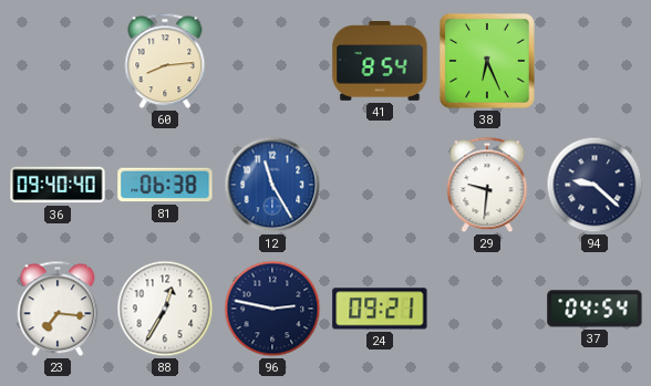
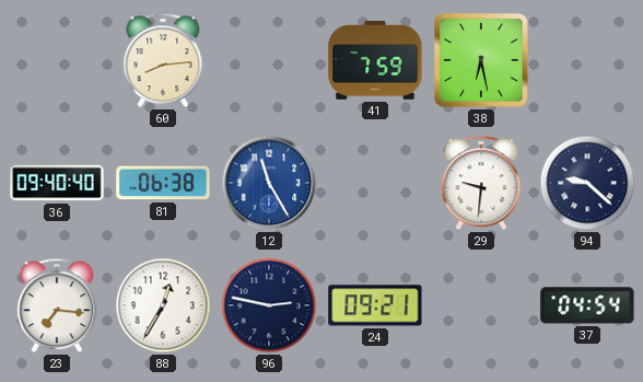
41: 8:54 -> 7:59 (375, 61)
38: 6:26 -> 6:28 (481, 60)
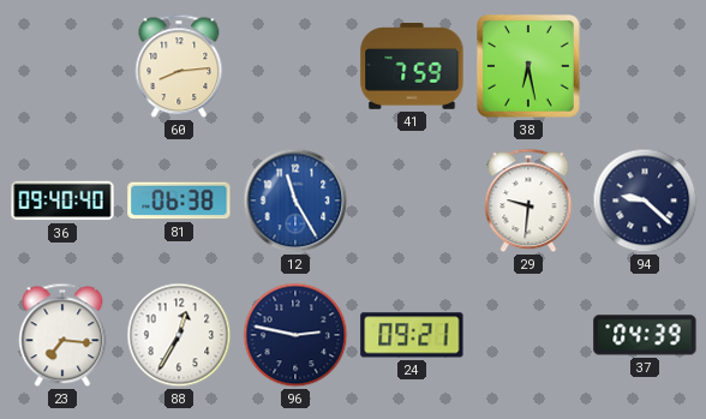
37: 04:54 -> 04:39 (645, 335)
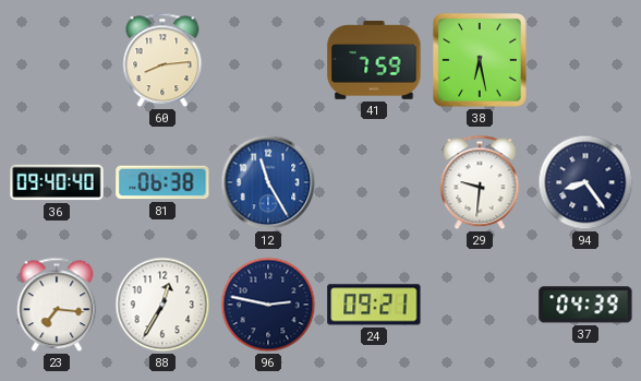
94: 9:22 -> 8:24 (585, 182)
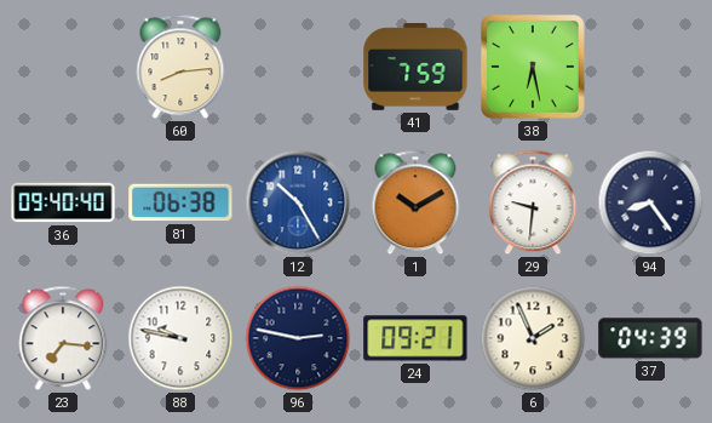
12: 11:25 -> 10:25 (298, 202)
1: none -> 10:10 (415, 202)
88: 12:35 -> 9:47 (180, 338)
6: none -> 1:56 (533, 338)
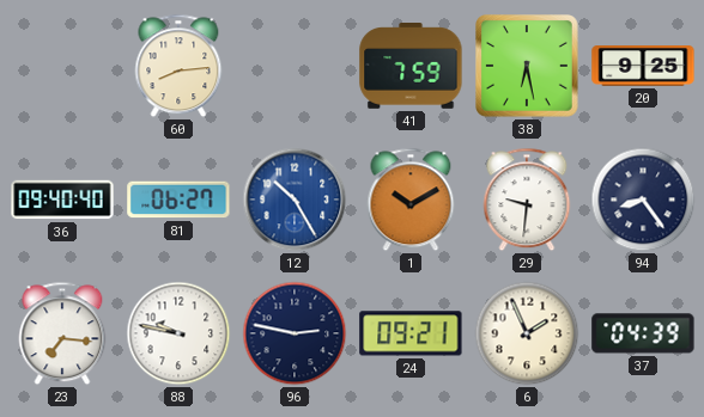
20: none -> 9:25 (643, 66)
81: 06:38 -> 06:27 (178, 200)
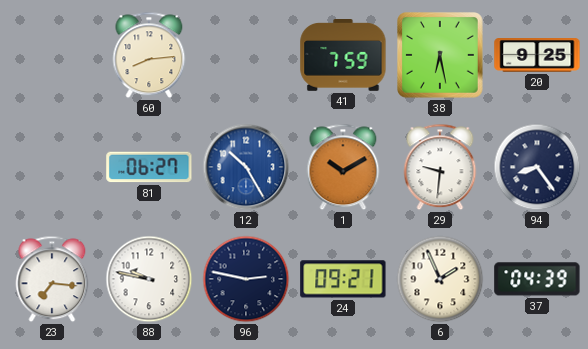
36: 09:40 -> none (62, 200)
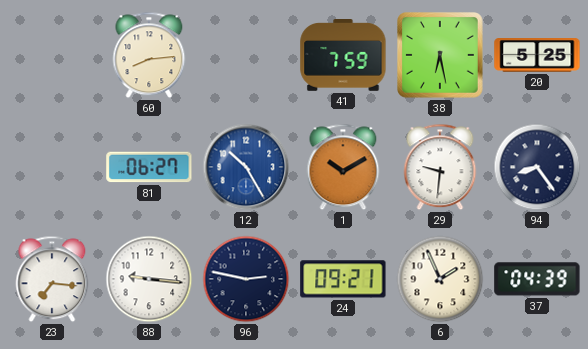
20: 9:25 -> 5:25 (537, 55)
88: 9:47 -> 9:16 (149, 279)
